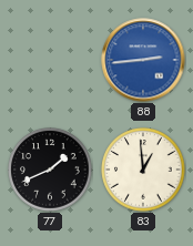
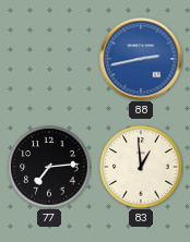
88: 2:44 -> 2:43 (141, 59)
77: 1:41 -> 7:14 (49, 167)
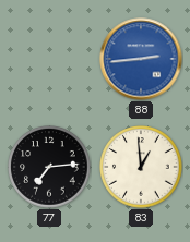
88: 2:43 -> 2:44 (141, 59)
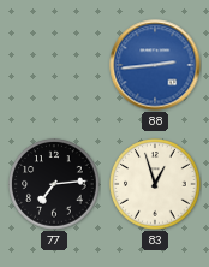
83: 12:59 -> 12:57 (155, 184)
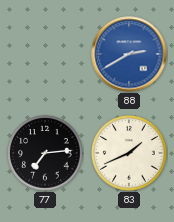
88: 2:44 -> 2:40 (129, 54)
83: 12:57 -> 1:41 (129, 153)
